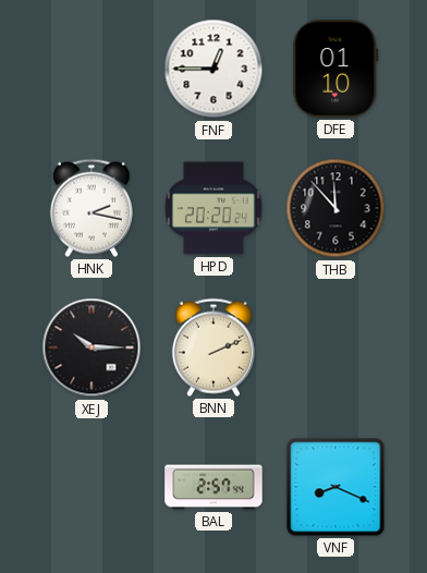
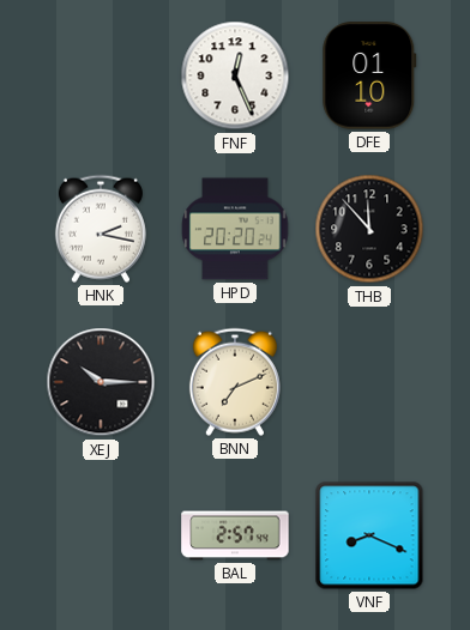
FNF: 12:45 -> 12:26 (235, 75)
BNN: 2:11 -> 7:11 (235, 382)
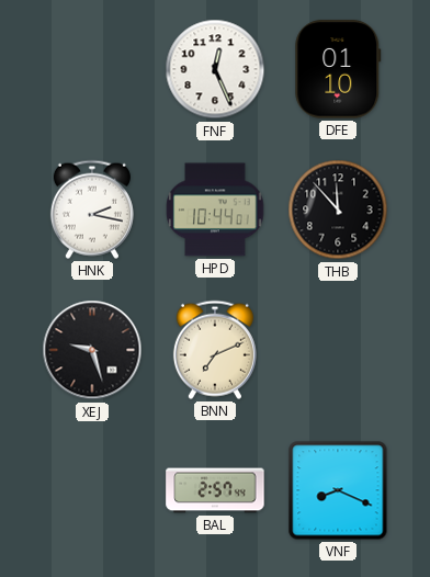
HPD: 20:20 -> 10:44 (215, 210)
XEJ: 10:15 -> 9:27 (92, 350)
